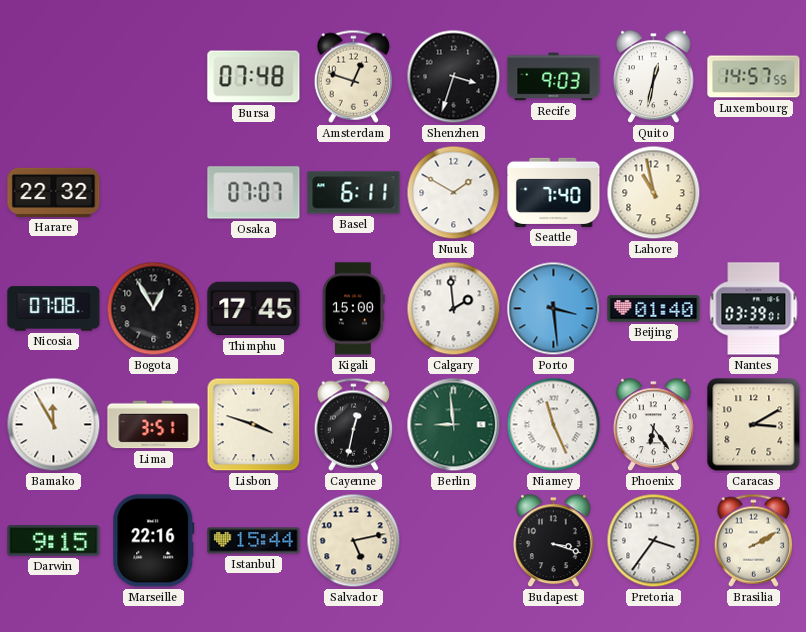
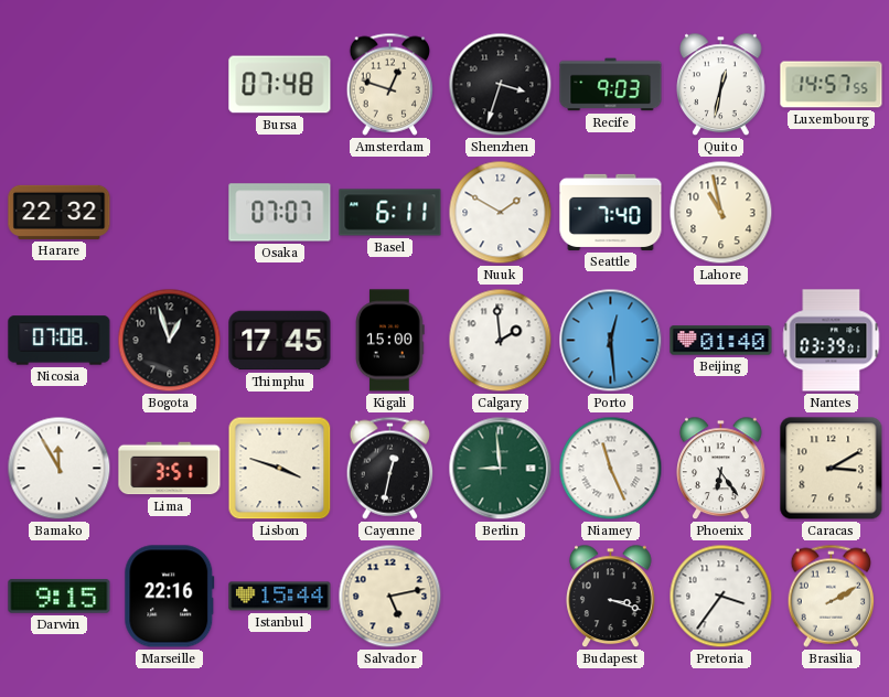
Bogota: 12:55 -> 12:57 (170, 341)
Porto: 3:29 -> 12:29 (611, 341)
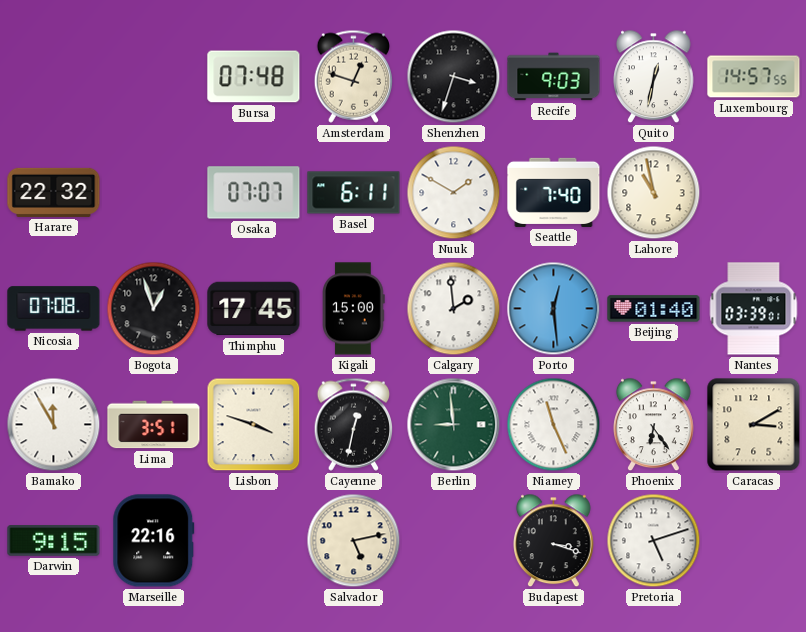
Istanbul: 15:44 -> none (280, 597)
Pretoria: 3:36 -> 5:12 (654, 541)
Brasilia: 2:10 -> none (832, 596)
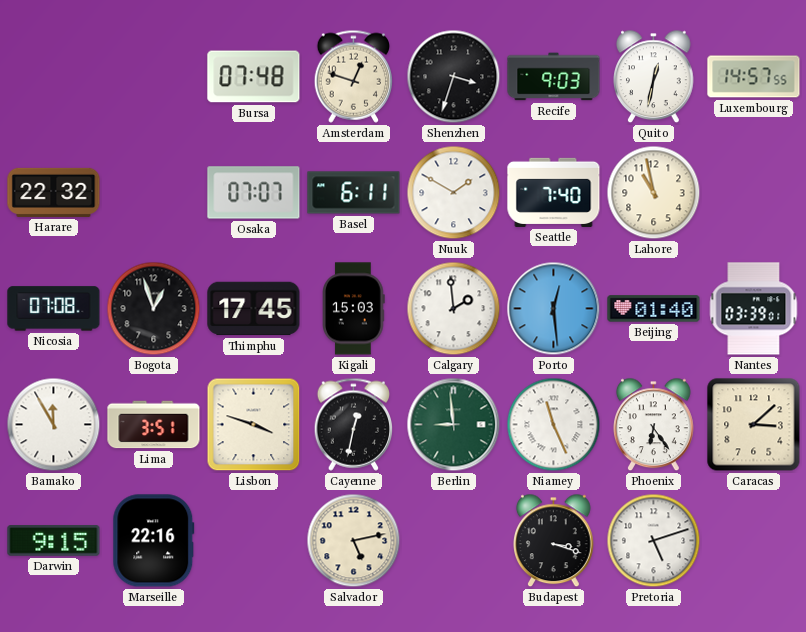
Kigali: 15:00 -> 15:03 (354, 309)
Caracas: 3:10 -> 3:08 (754, 425)
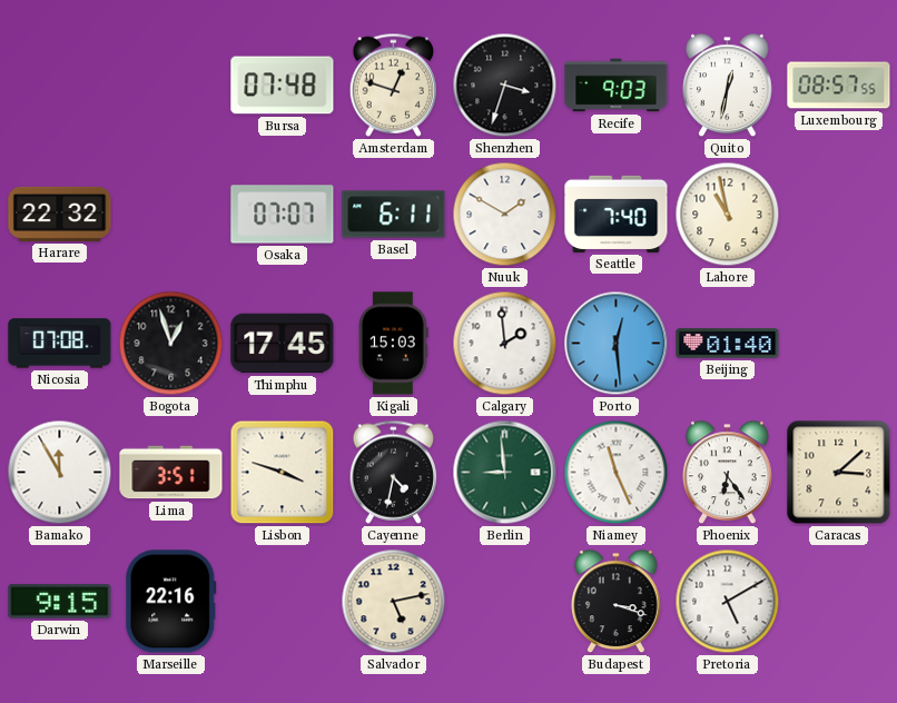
Luxembourg: 14:57 -> 08:57 (839, 86)
Nantes: 03:39 -> none (754, 309)
Cayenne: 12:32 -> 4:32 (394, 472)
Pretoria: 5:12 -> 5:10 (728, 602)
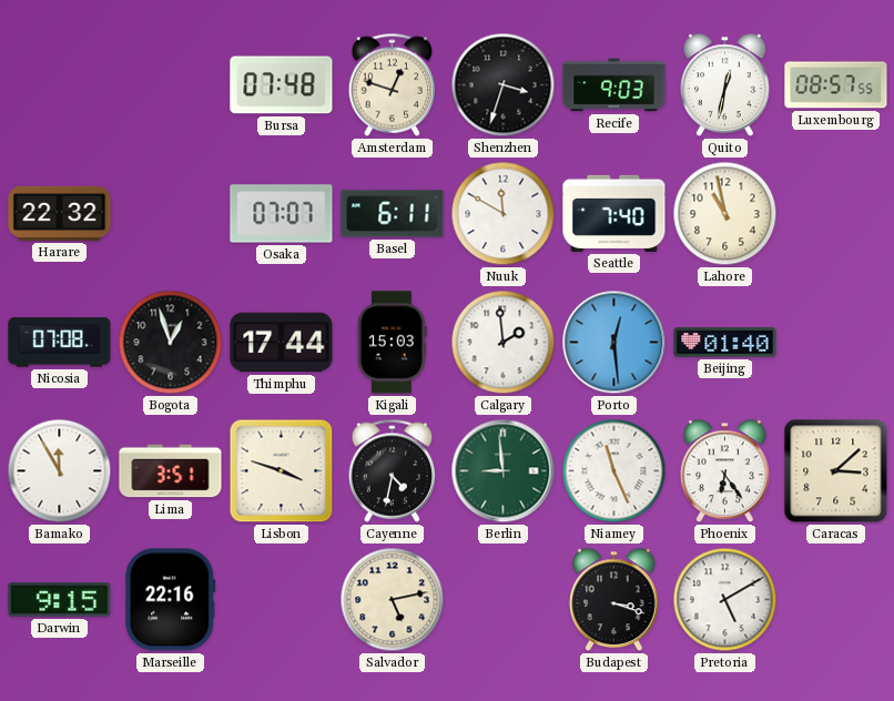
Nuuk: 1:50 -> 11:50 (504, 214)
Thimphu: 17:45 -> 17:44 (282, 343)
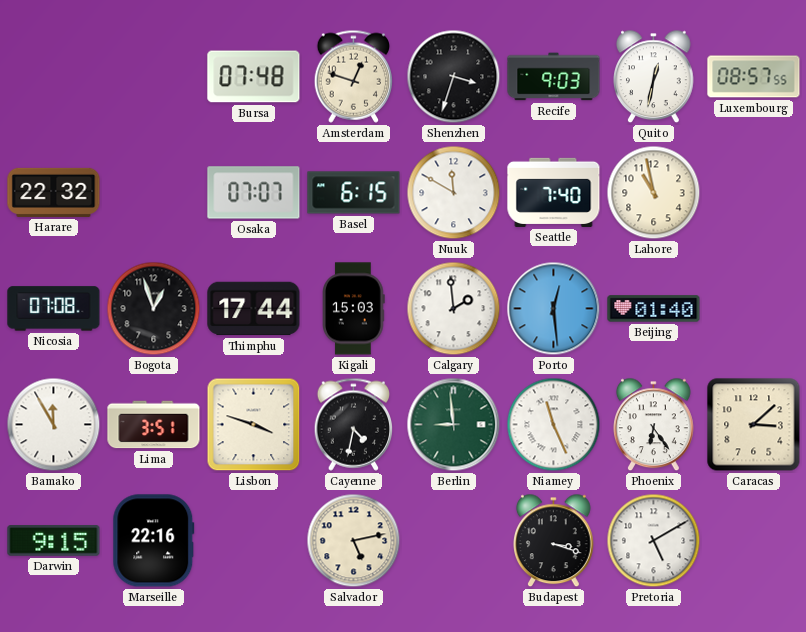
Basel: 6:11 -> 6:15 (354, 193)
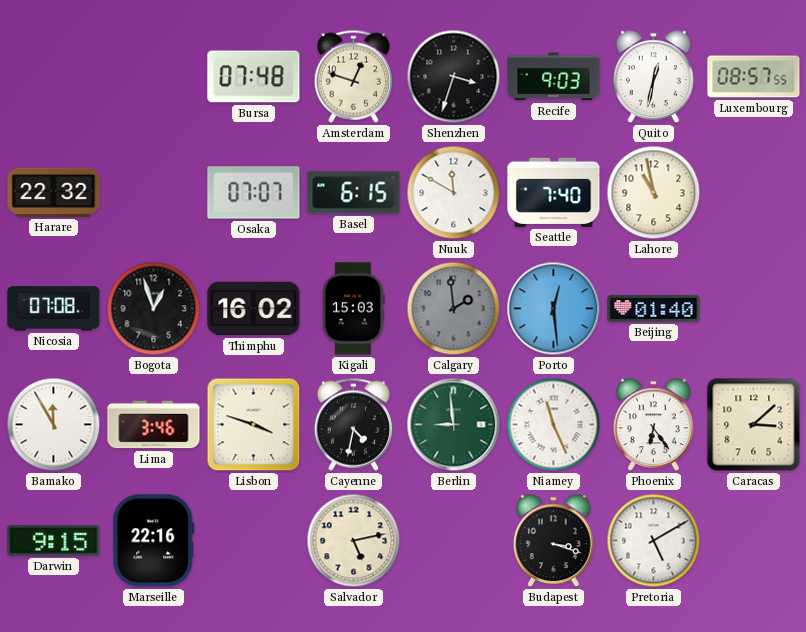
Thimphu: 17:44 -> 16:02 (254, 309)
Calgary dial: white -> grey (454, 309)
Lima: 3:51 -> 3:46 (154, 425)
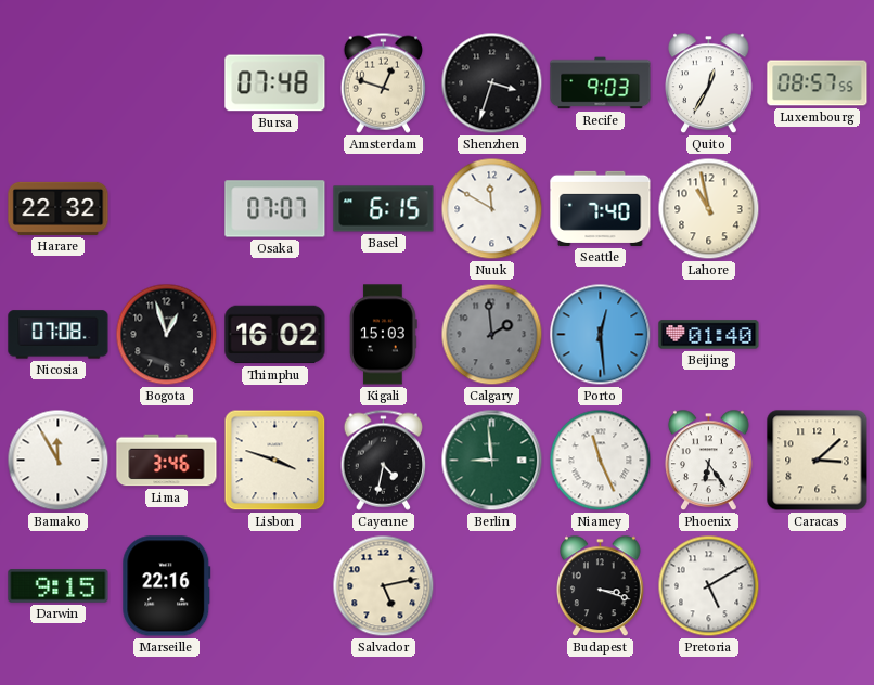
Quito: 12:32 -> 12:35 (709, 83)
